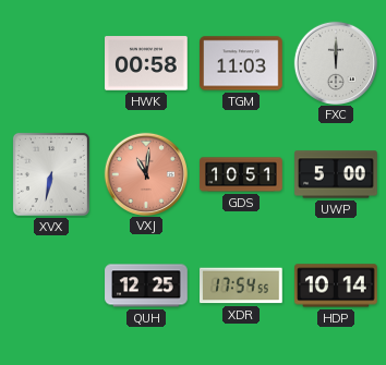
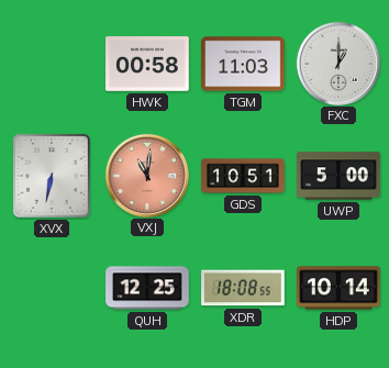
FXC: 12:00 -> 1:00 (337, 63)
XDR: 17:54 -> 18:08 (244, 288)
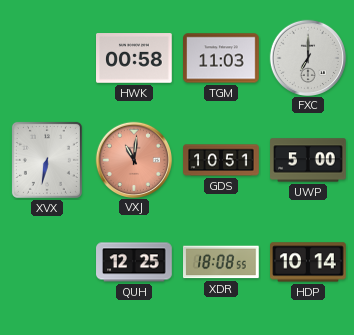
FXC: 1:00 -> 7:00 (307, 57)
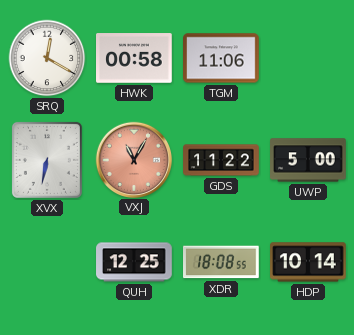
SRQ: none -> 12:20 (47, 58)
TGM: 11:03 -> 11:06 (222, 58)
FXC: 7:00 -> none (307, 57)
VXJ: 11:01 -> 11:05 (133, 159)
GDS: 10:51 -> 11:22 (221, 160)
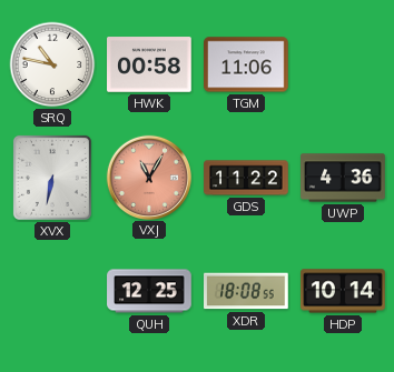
SRQ: 12:20 -> 10:47 (52, 64)
UWP: 5:00 -> 4:36 (343, 178)
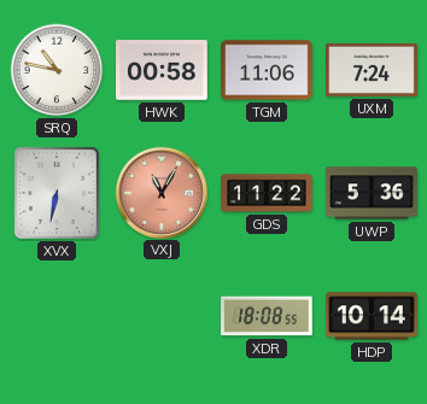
UXM: none -> 7:24 (372, 70)
UWP: 4:36 -> 5:36 (372, 193)
QUH: 12:25 -> none (149, 291)
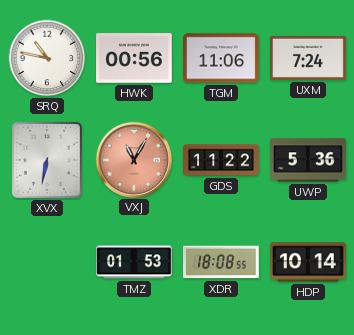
HWK: 00:58 -> 00:56 (135, 58)
TMZ: none -> 01:53 (134, 262)
